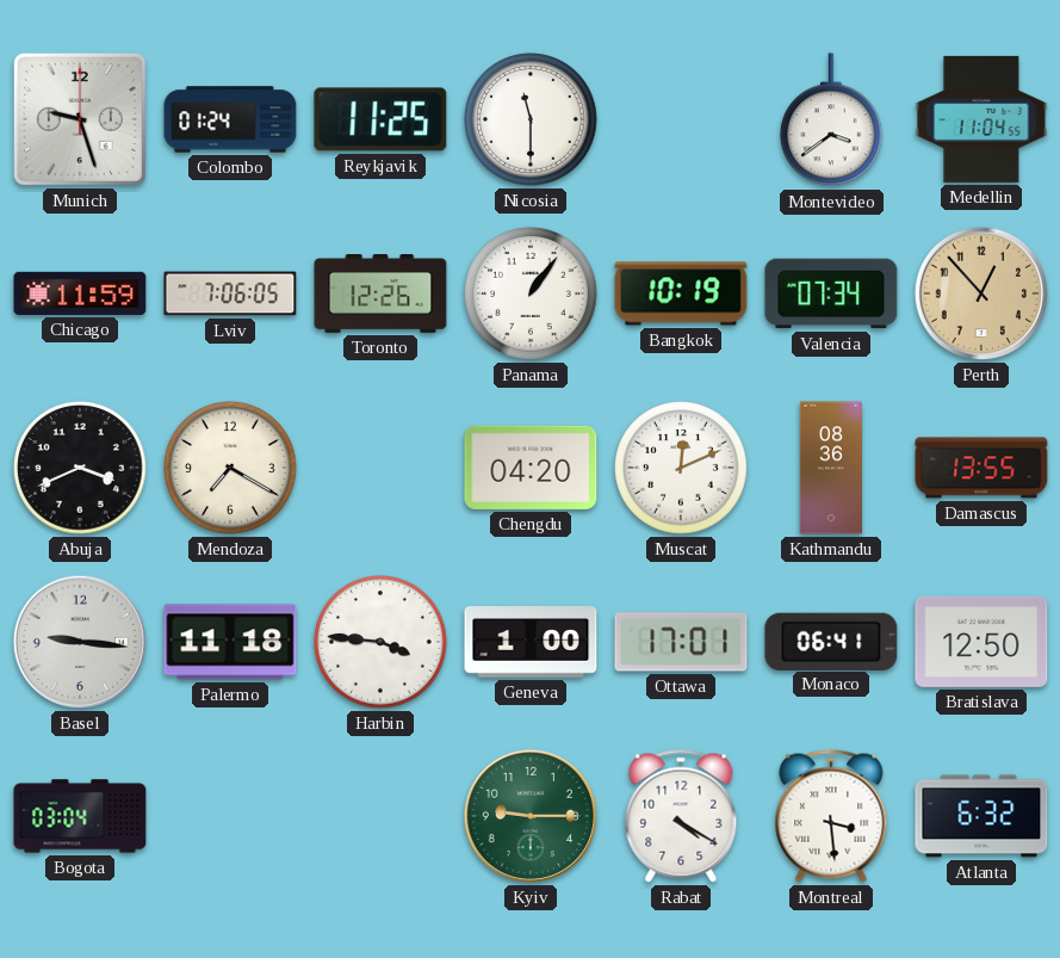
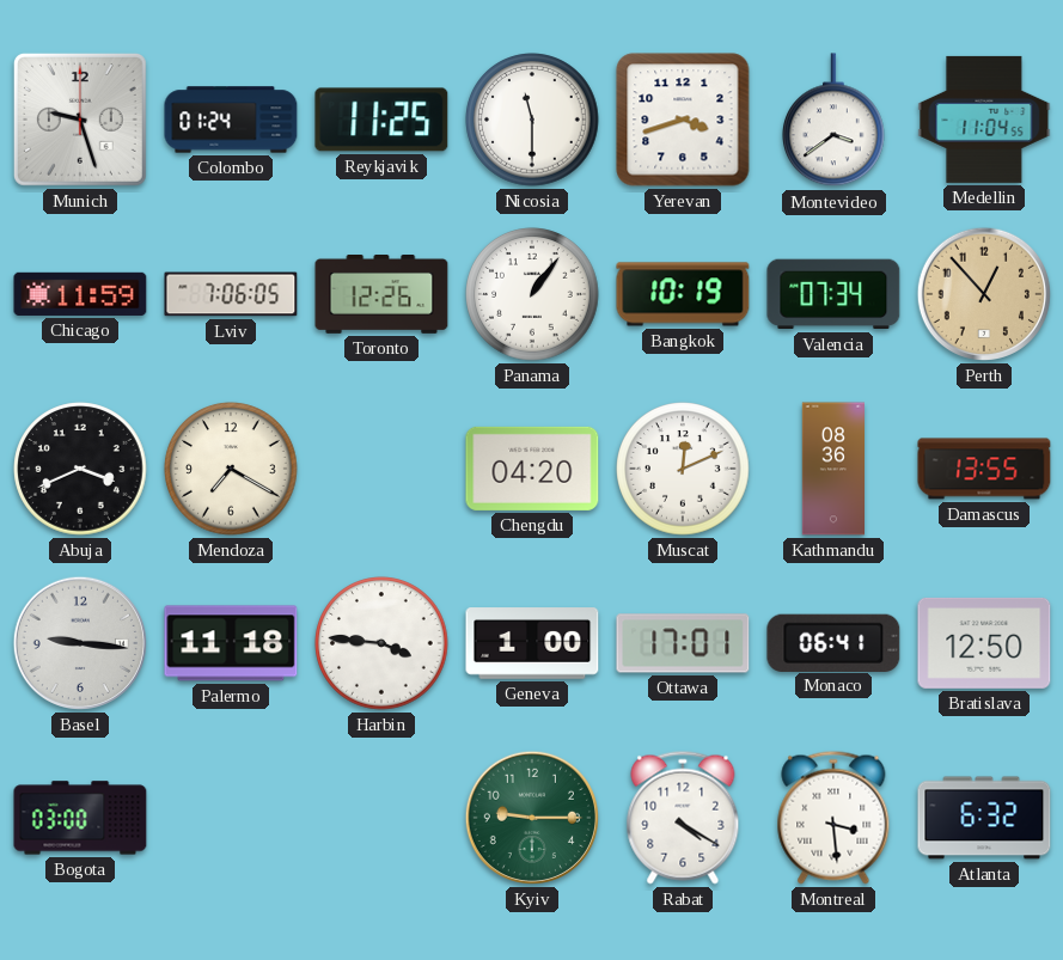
Yerevan: none -> 3:42 (683, 120)
Bogota: 03:04 -> 03:00 (80, 818)
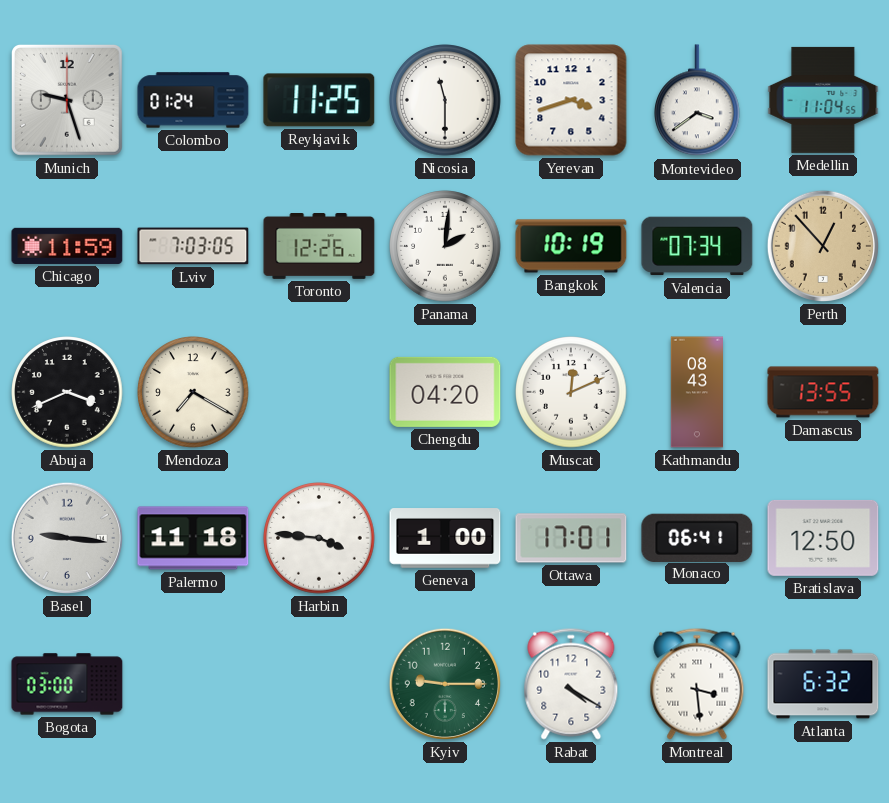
Lviv: 7:06 -> 7:03 (193, 246)
Panama: 1:06 -> 2:01 (445, 246)
Kathmandu: 08:36 -> 08:43 (696, 392)
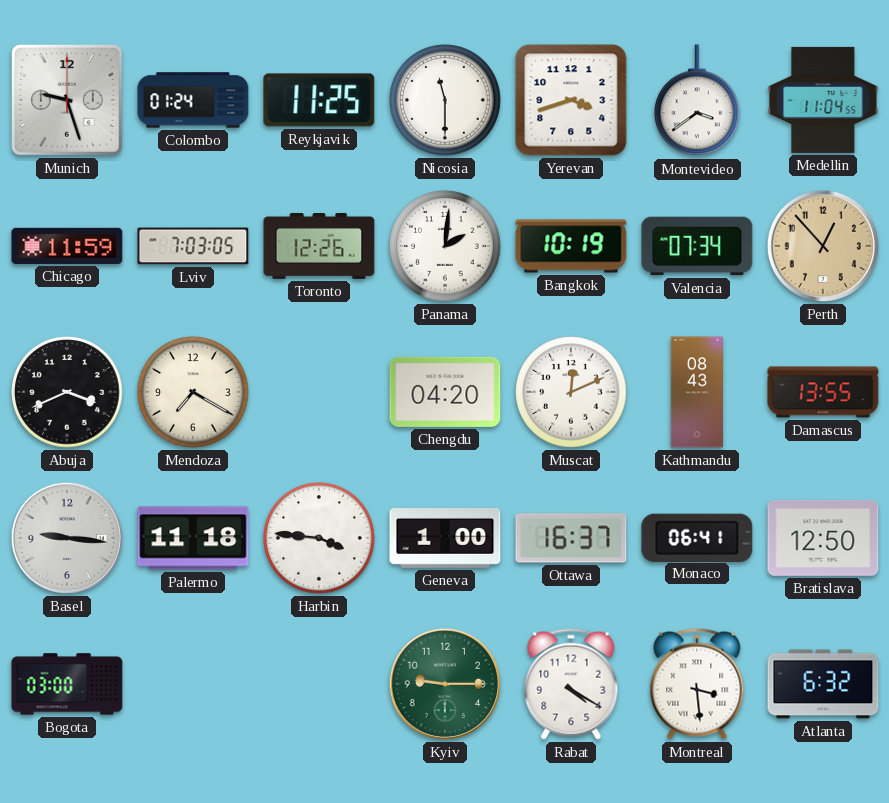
Ottawa: 17:01 -> 16:37 (571, 538)
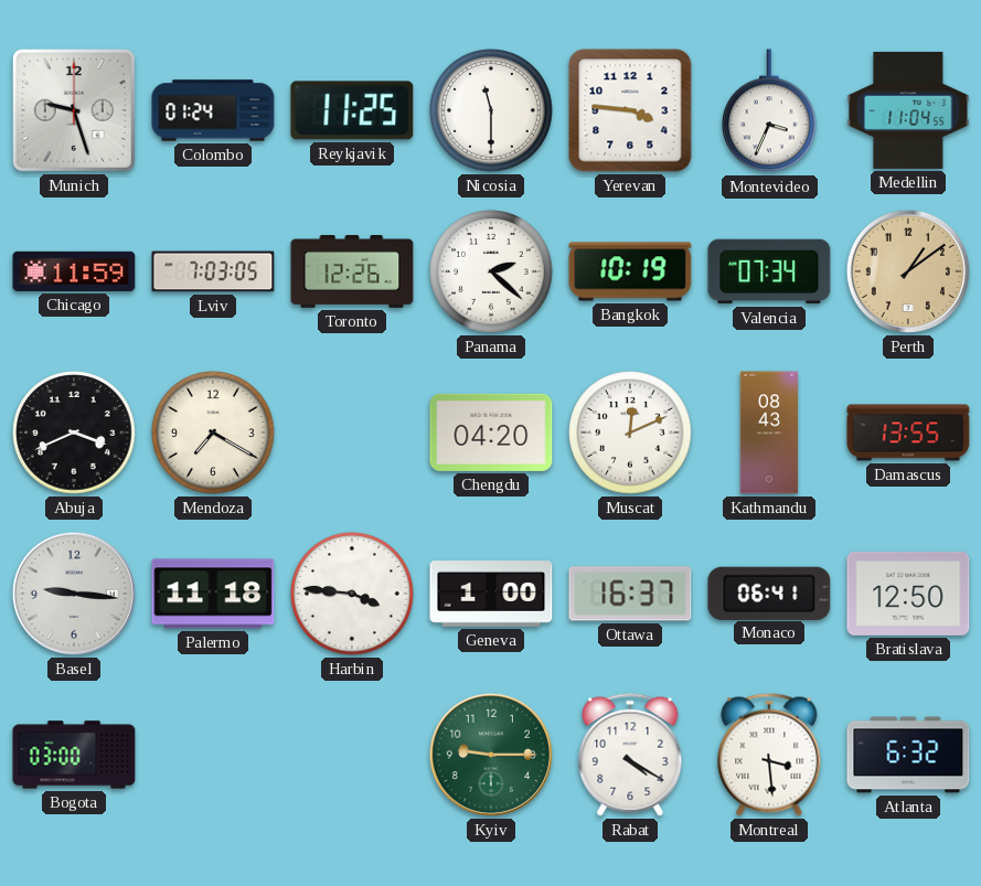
Yerevan: 3:42 -> 3:46 (630, 110)
Montevideo: 3:39 -> 3:34 (770, 111)
Panama: 2:01 -> 2:22 (491, 271)
Perth: 12:53 -> 1:09 (908, 271)
